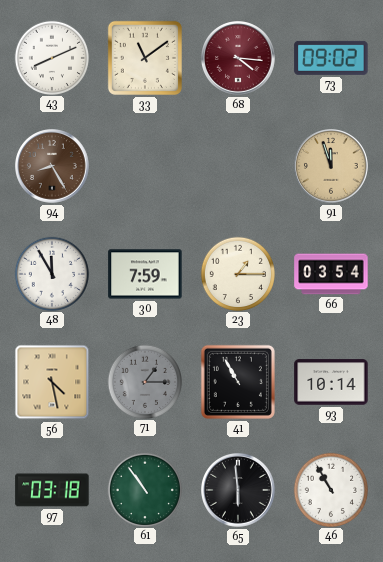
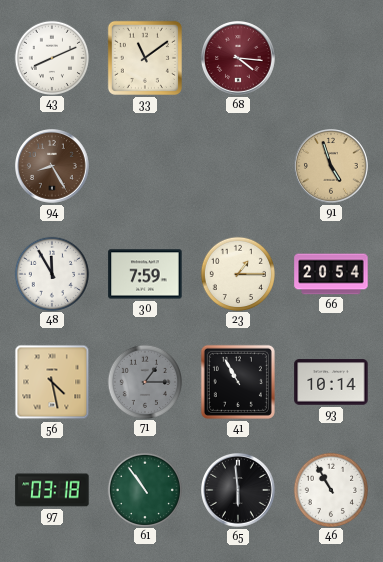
73: 09:02 -> none (331, 58)
91: 11:57 -> 4:57 (332, 167)
66: 03:54 -> 20:54 (331, 274)
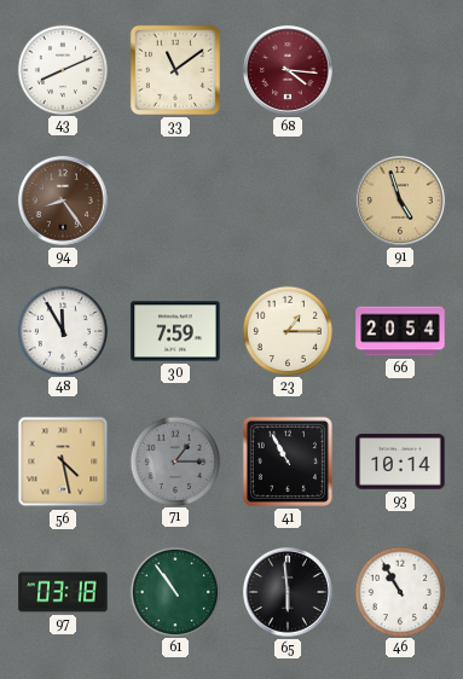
94: 8:25 -> 8:24 (64, 202)
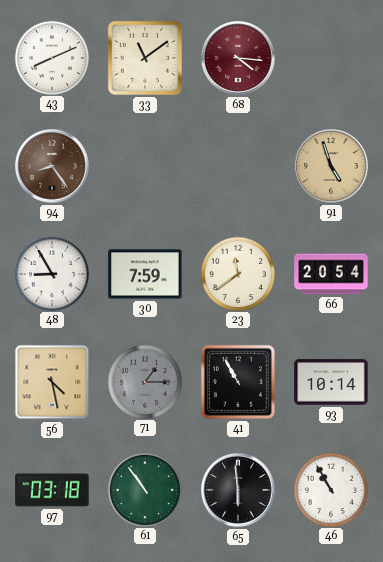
48: 11:55 -> 8:55 (51, 273)
23: 1:15 -> 11:39 (237, 273)
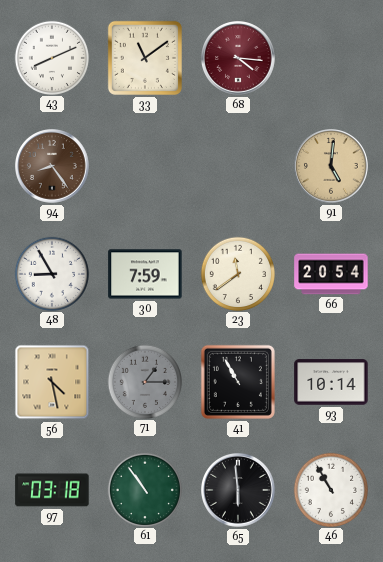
91: 4:57 -> 5:01 (332, 167)
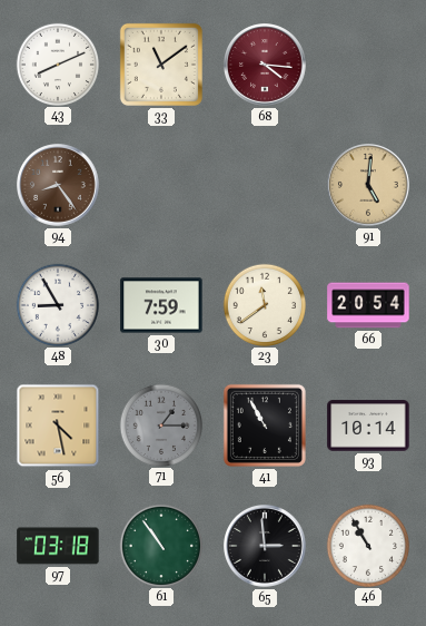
65: 5:59 -> 2:59 (266, 547)
